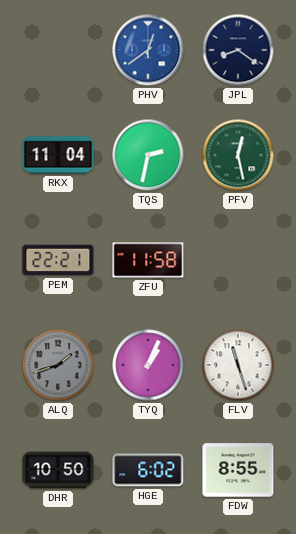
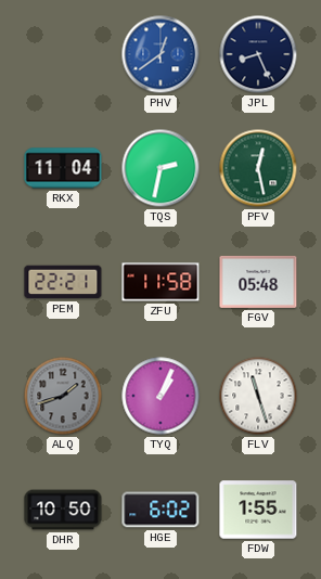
JPL: 8:21 -> 8:26 (258, 54)
FGV: none -> 05:48 (258, 282)
FDW: 8:55 -> 1:55 (258, 510)
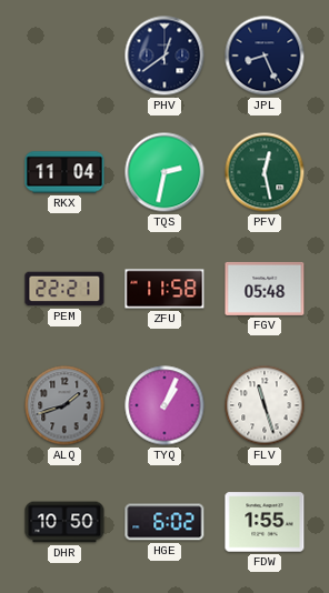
PHV dial: blue -> navy (164, 56)
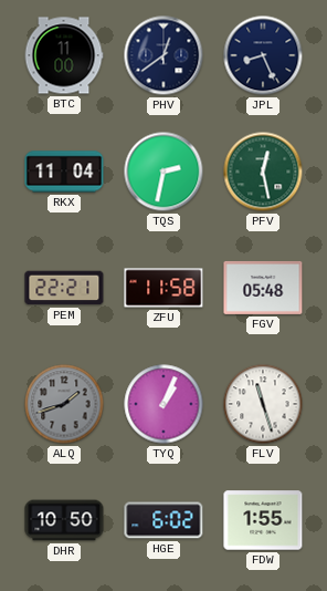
BTC: none -> 11:00 (64, 55)
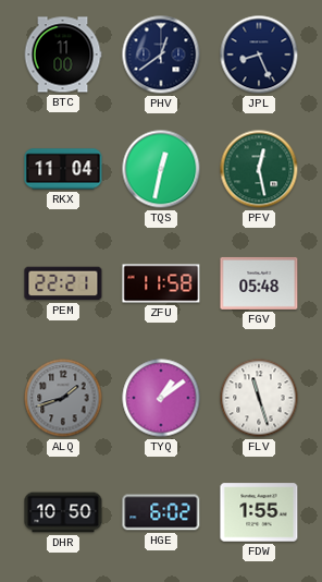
TQS: 2:32 -> 12:32 (161, 169)
TYQ: 1:04 -> 1:09 (161, 398)
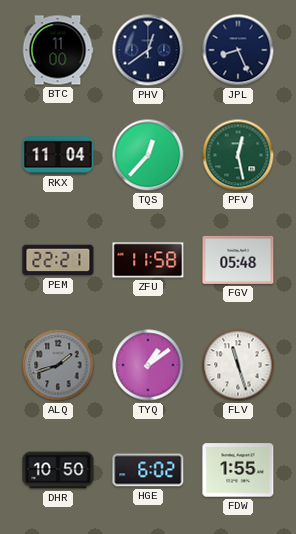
TQS: 12:32 -> 12:37 (148, 155)
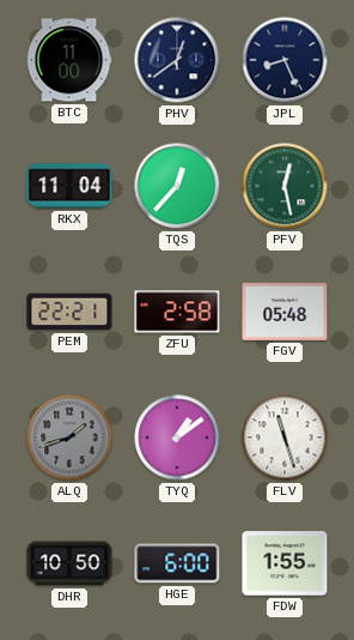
ZFU: 11:58 -> 2:58 (177, 312)
HGE: 6:02 -> 6:00 (177, 563)
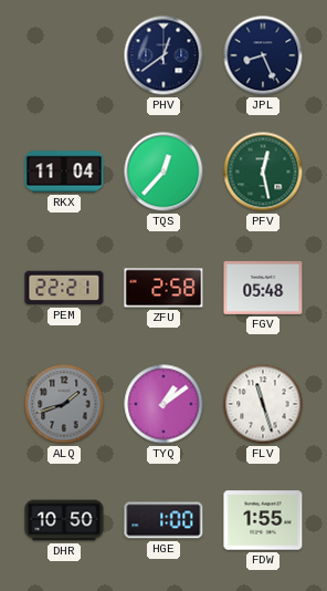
BTC: 11:00 -> none (69, 60)
HGE: 6:00 -> 1:00 (163, 520)
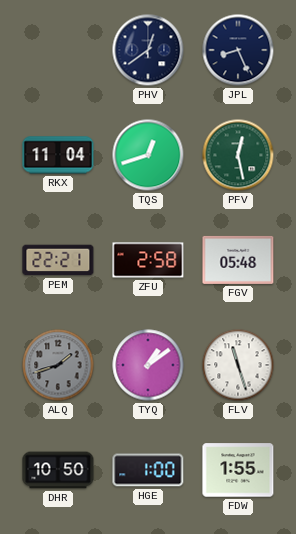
TQS: 12:37 -> 12:42 (148, 155)
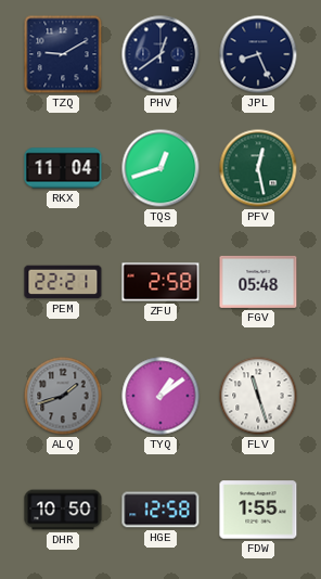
TZQ: none -> 9:10 (63, 54)
HGE: 1:00 -> 12:58 (160, 510)
